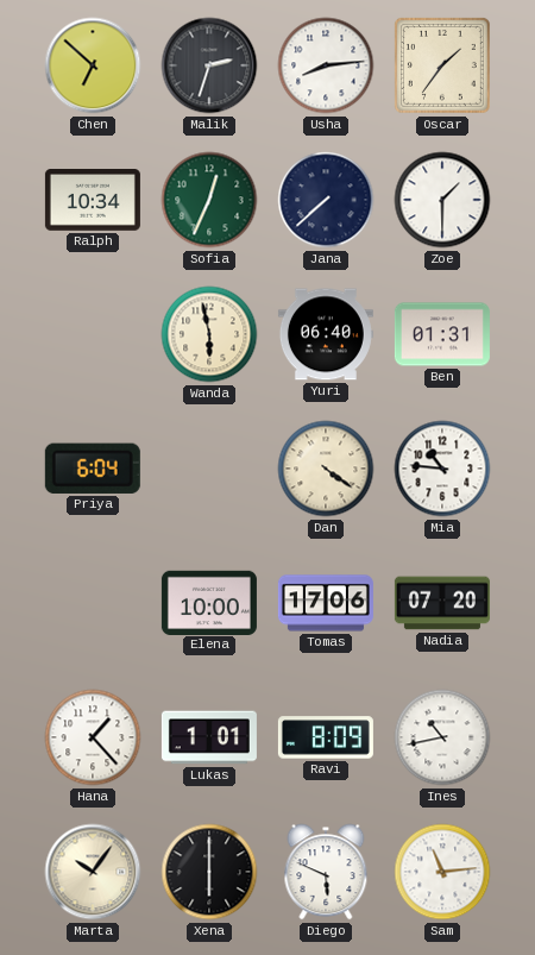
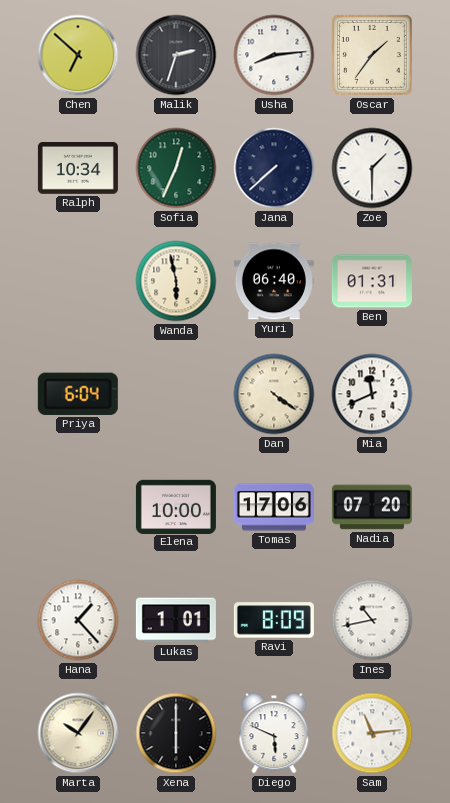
Mia: 10:46 -> 11:41 (372, 394)
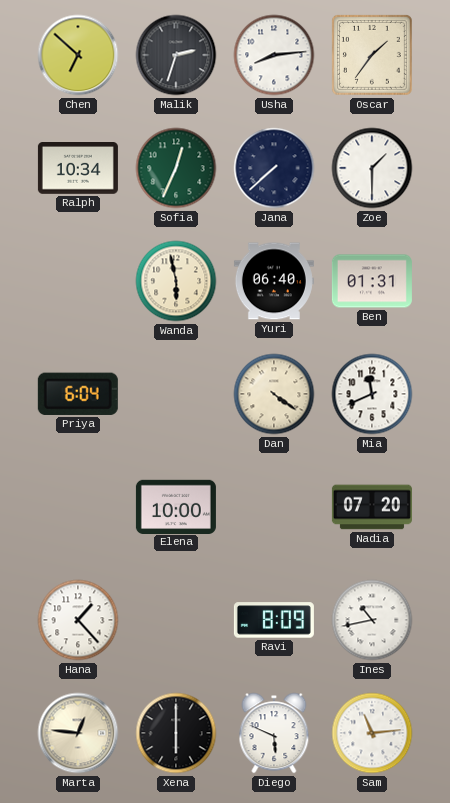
Tomas: 17:06 -> none (274, 507)
Lukas: 1:01 -> none (176, 620)
Marta: 10:06 -> 12:46 (78, 733)
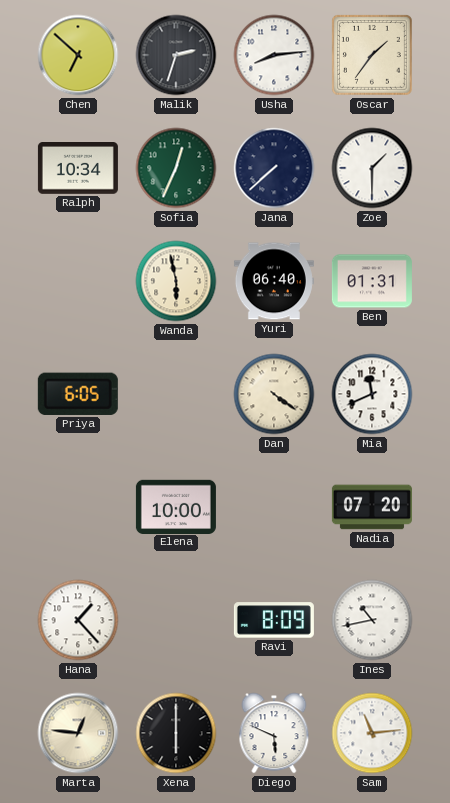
Priya: 6:04 -> 6:05 (78, 394)
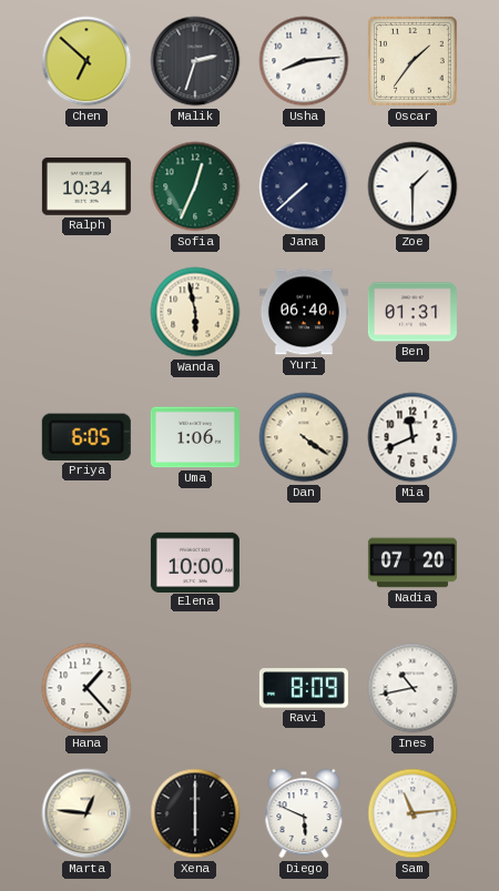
Uma: none -> 1:06 (195, 437)
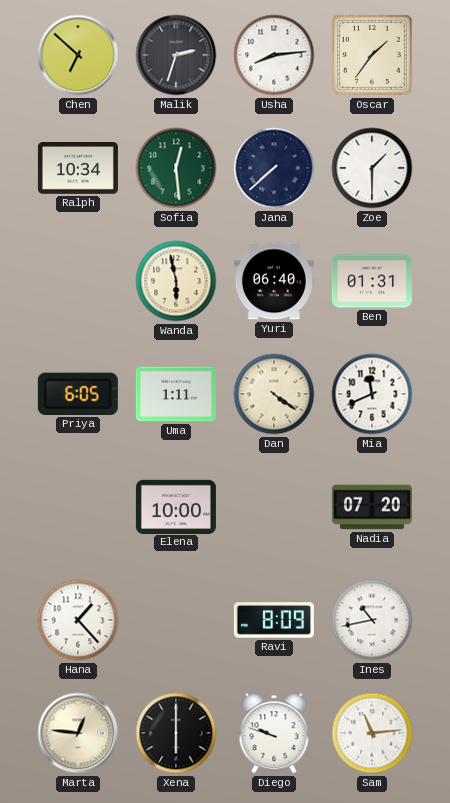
Sofia: 12:34 -> 12:29 (176, 168)
Uma: 1:06 -> 1:11 (176, 394)
Diego: 5:49 -> 9:48 (274, 733)
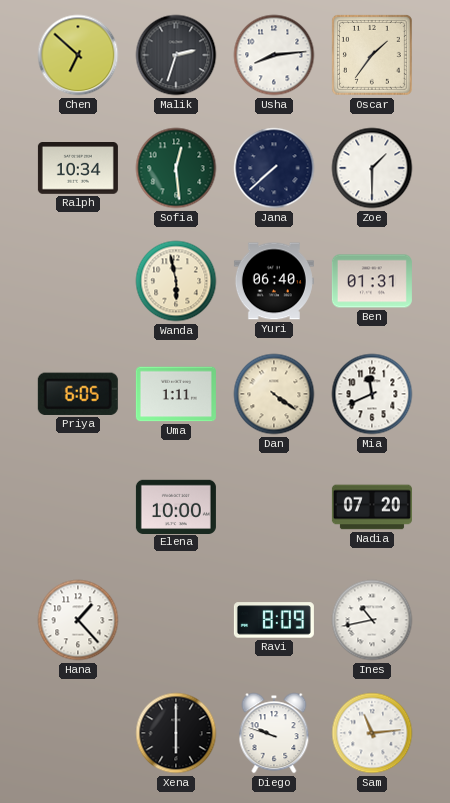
Marta: 12:46 -> none (78, 733)
